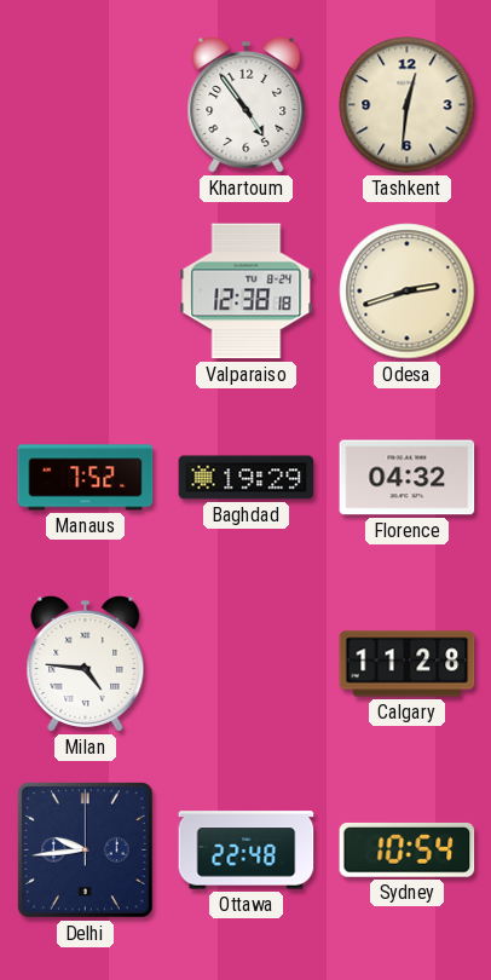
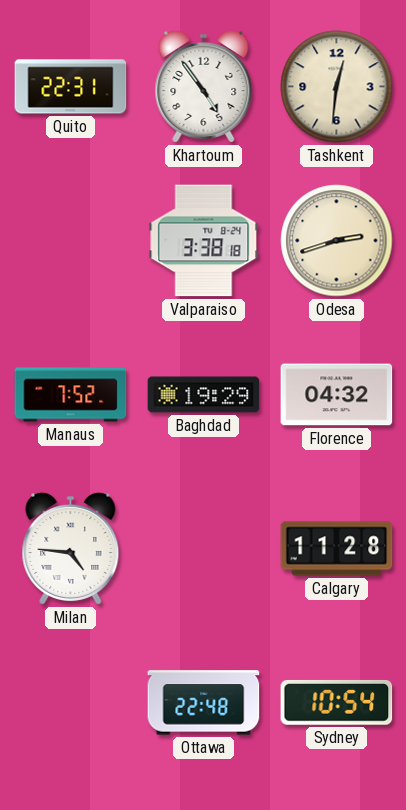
Quito: none -> 22:31 (71, 87)
Valparaiso: 12:38 -> 3:38 (204, 241)
Delhi: 9:44 -> none (85, 849)
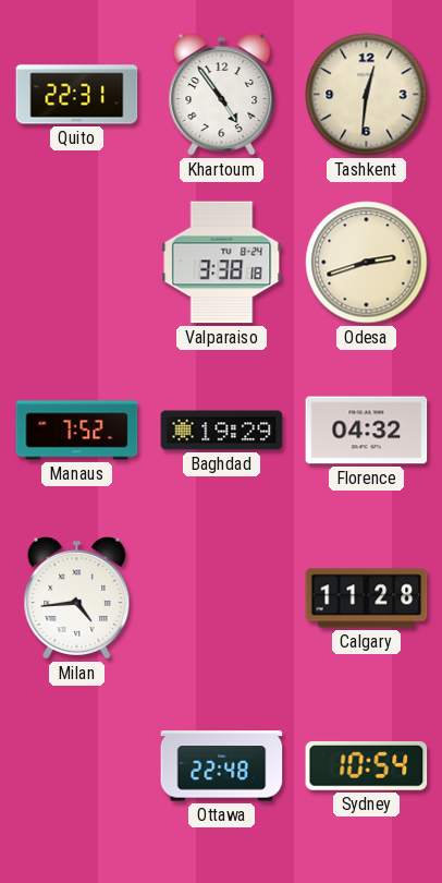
Milan: 4:46 -> 4:44 (77, 597)
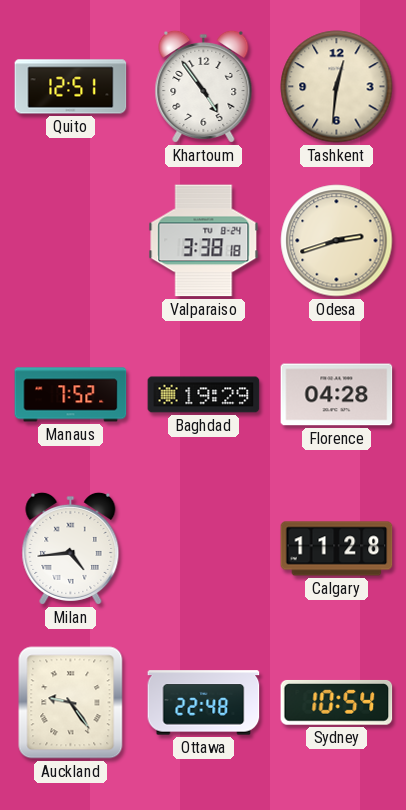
Quito: 22:31 -> 12:51 (71, 87)
Florence: 04:32 -> 04:28 (337, 395)
Auckland: none -> 9:24 (71, 703)
